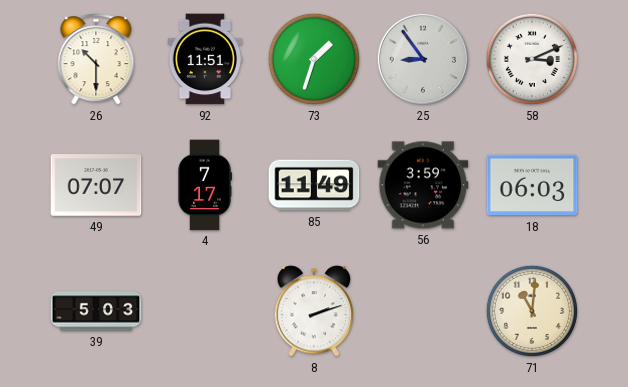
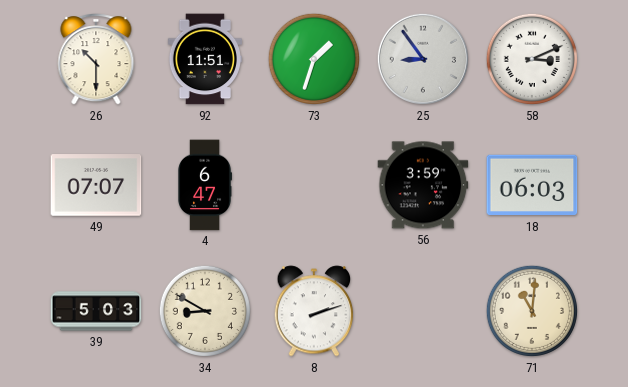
4: 7:17 -> 6:47 (205, 185)
85: 11:49 -> none (314, 185)
34: none -> 8:50 (205, 311)
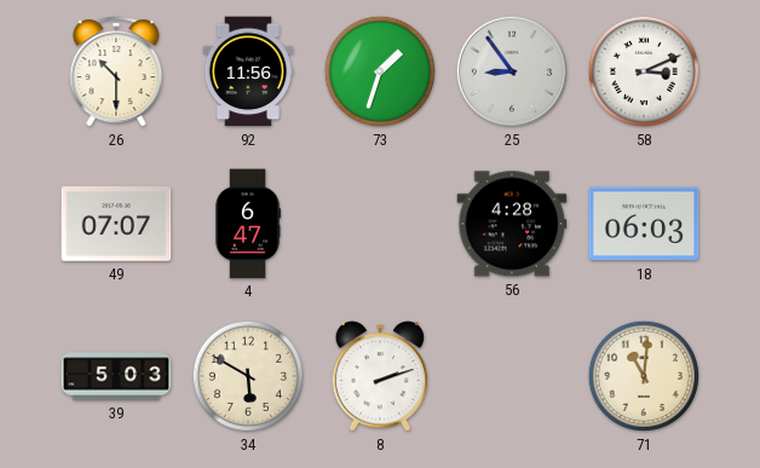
92: 11:51 -> 11:56 (247, 71)
56: 3:59 -> 4:28 (512, 224)
34: 8:50 -> 5:50 (248, 376)
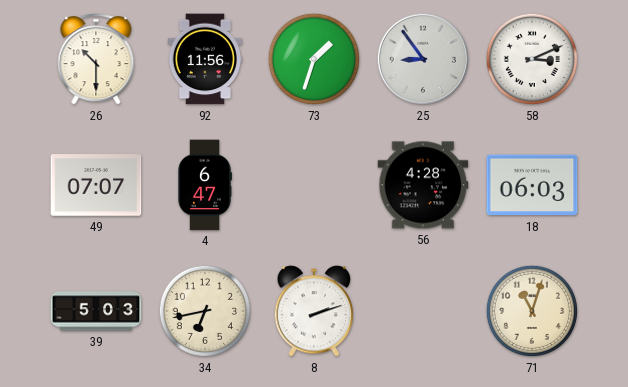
34: 5:50 -> 6:43 (205, 311)
71: 11:01 -> 11:03 (532, 311)
